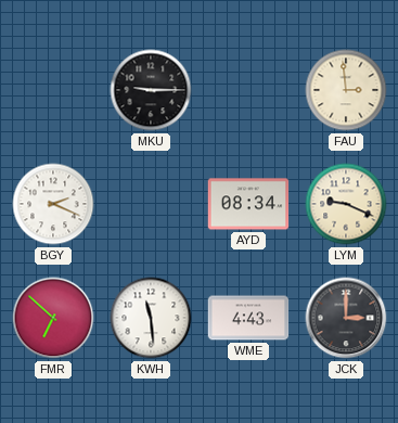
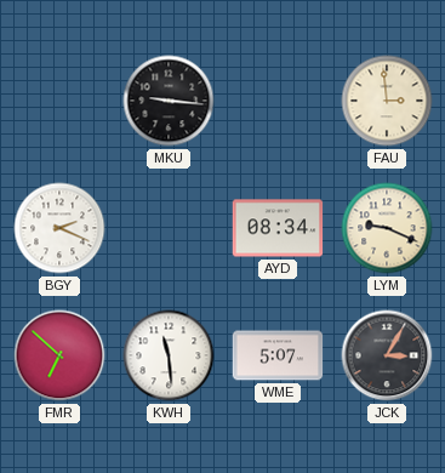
MKU: 9:15 -> 9:16 (169, 101)
WME: 4:43 -> 5:07 (278, 355)
JCK: 3:00 -> 3:05 (387, 355)
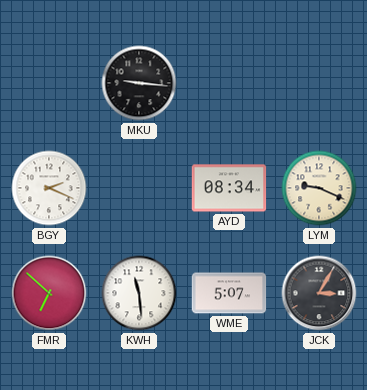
FAU: 2:59 -> none (387, 101)
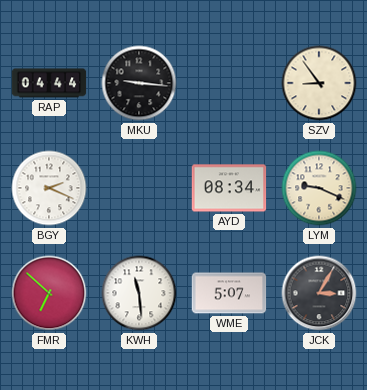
RAP: none -> 04:44 (49, 83)
SZV: none -> 8:54 (319, 83)
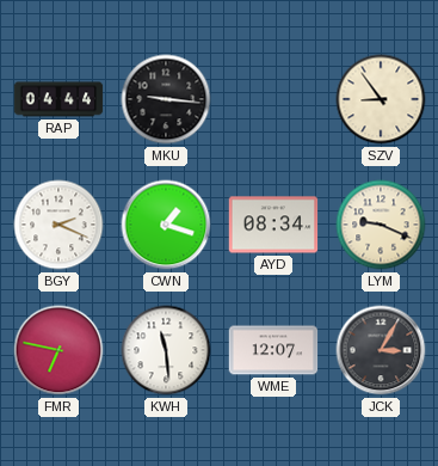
CWN: none -> 1:18 (166, 225)
FMR: 6:52 -> 6:47 (58, 350)
WME: 5:07 -> 12:07 (273, 350)
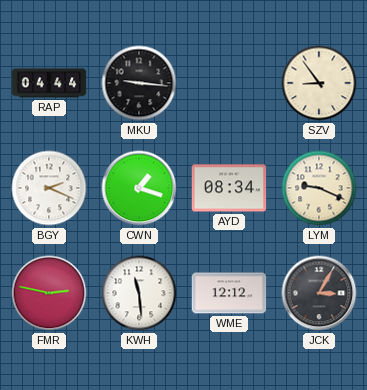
FMR: 6:47 -> 2:47 (49, 293)
WME: 12:07 -> 12:12 (229, 293)
